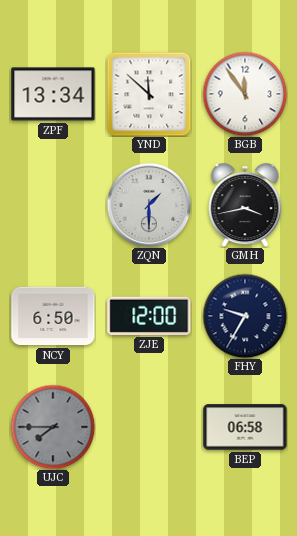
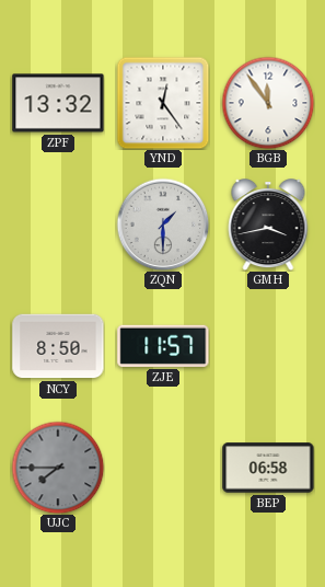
ZPF: 13:34 -> 13:32 (58, 103)
YND: 11:52 -> 12:24 (163, 103)
NCY: 6:50 -> 8:50 (58, 346)
ZJE: 12:00 -> 11:57 (163, 346)
FHY: 9:35 -> none (245, 316)
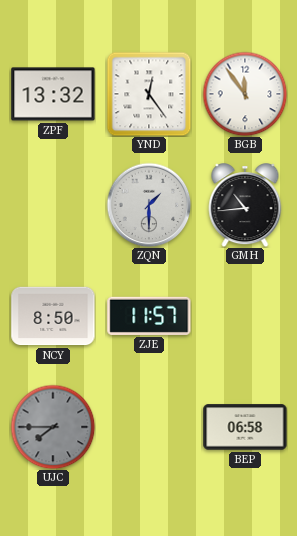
GMH: 3:43 -> 10:44 (245, 206)
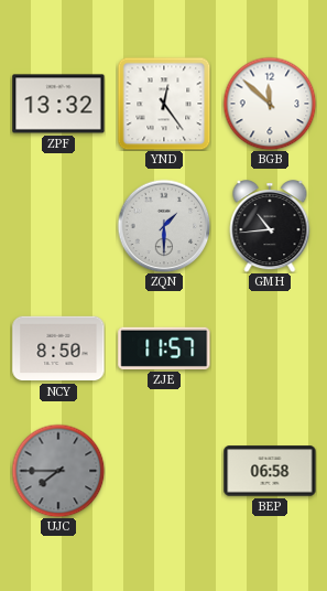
BGB: 11:54 -> 11:52 (270, 104)
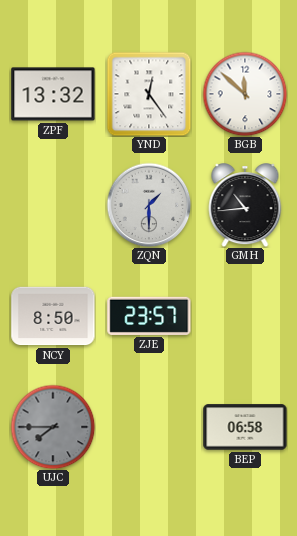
ZJE: 11:57 -> 23:57 (149, 316)
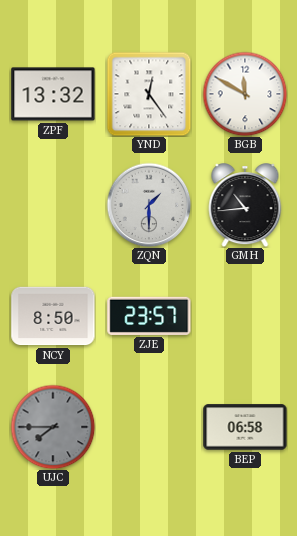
BGB: 11:52 -> 11:50 (245, 94)
